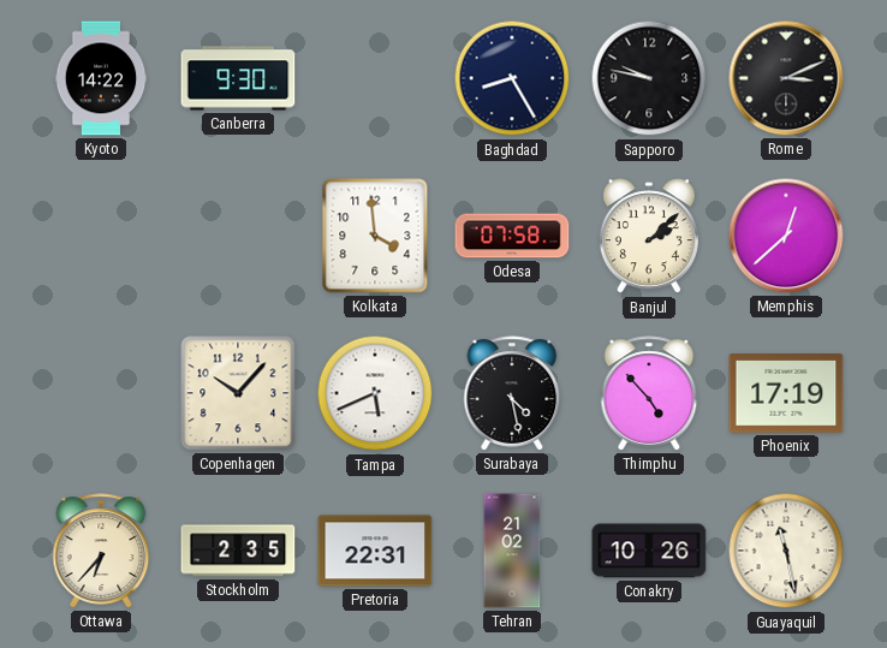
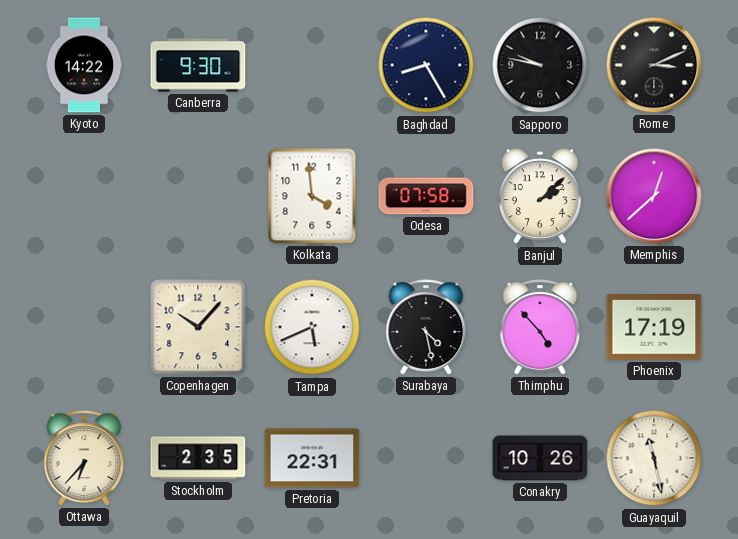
Tehran: 21:02 -> none (512, 551)
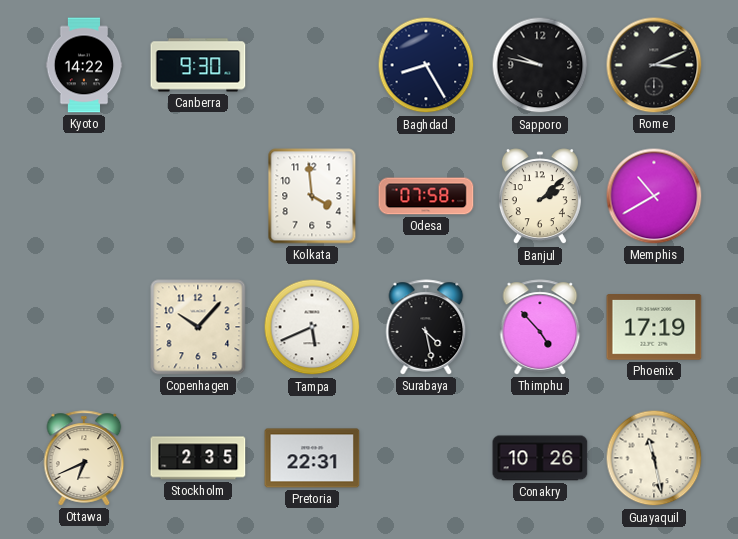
Memphis: 12:38 -> 10:40 (654, 196)
Ottawa: 6:37 -> 6:41 (84, 458)
